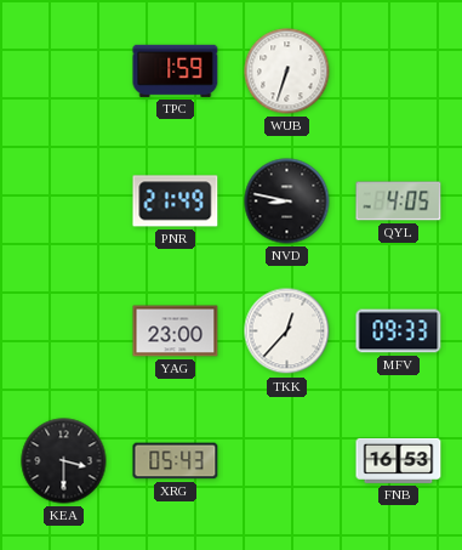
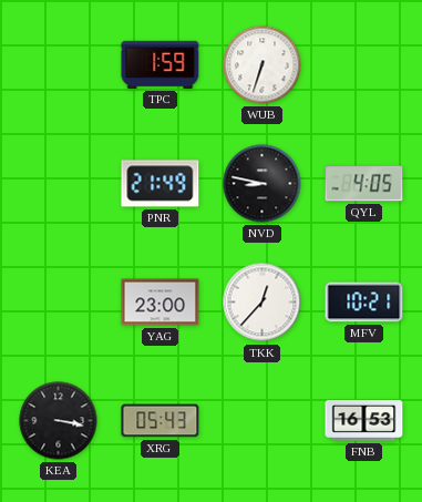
MFV: 09:33 -> 10:21 (364, 303)
KEA: 3:30 -> 3:17 (59, 421)
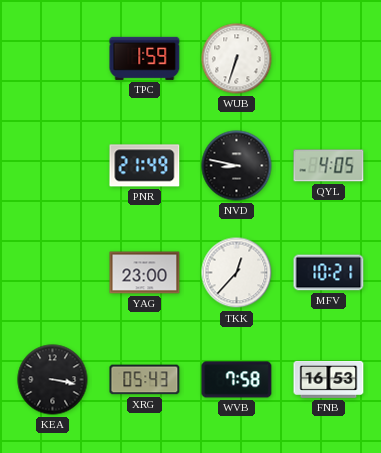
WVB: none -> 7:58 (237, 380)
